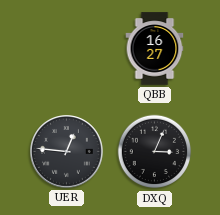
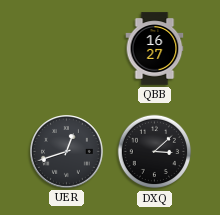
UER: 12:46 -> 12:42 (67, 152)
DXQ: 3:04 -> 3:08 (155, 152)
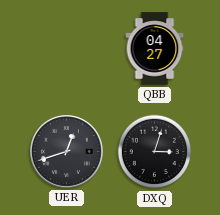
QBB: 16:27 -> 04:27 (155, 49)
DXQ: 3:08 -> 3:03 (155, 152)
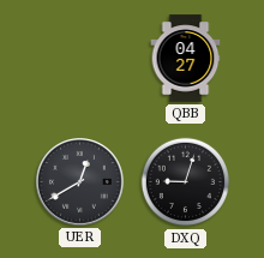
UER: 12:42 -> 12:40 (80, 182)
DXQ: 3:03 -> 9:03 (186, 182)
